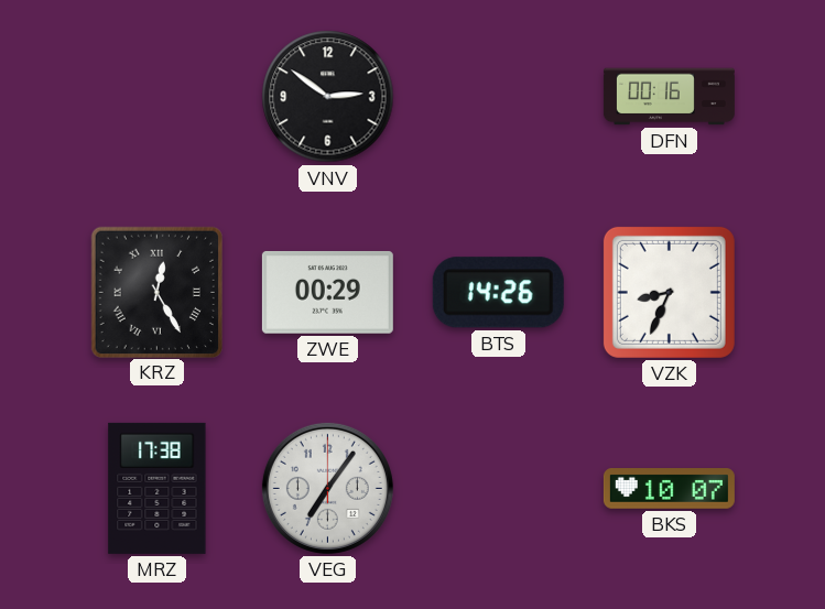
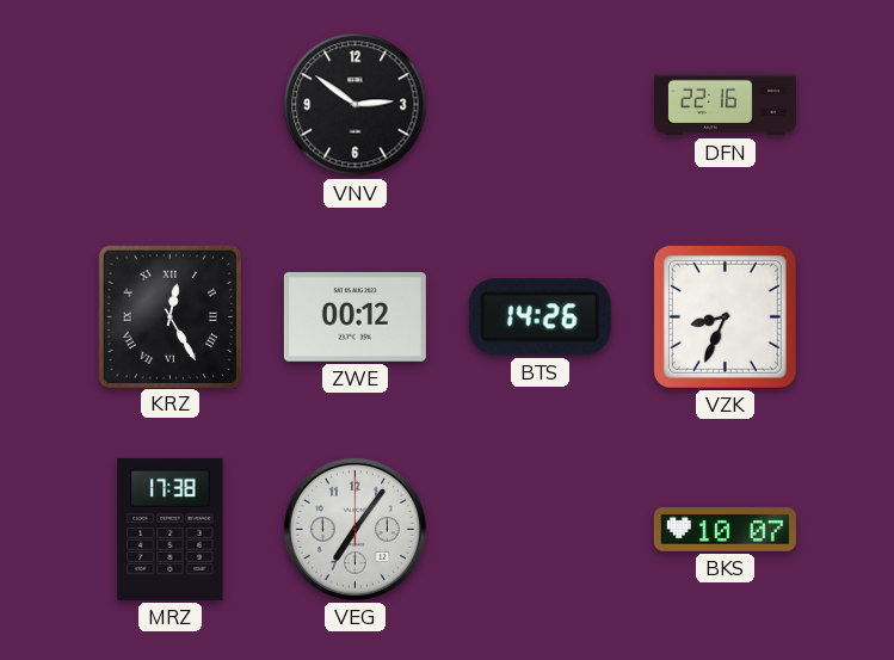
DFN: 00:16 -> 22:16 (725, 105)
ZWE: 00:29 -> 00:12 (354, 317)
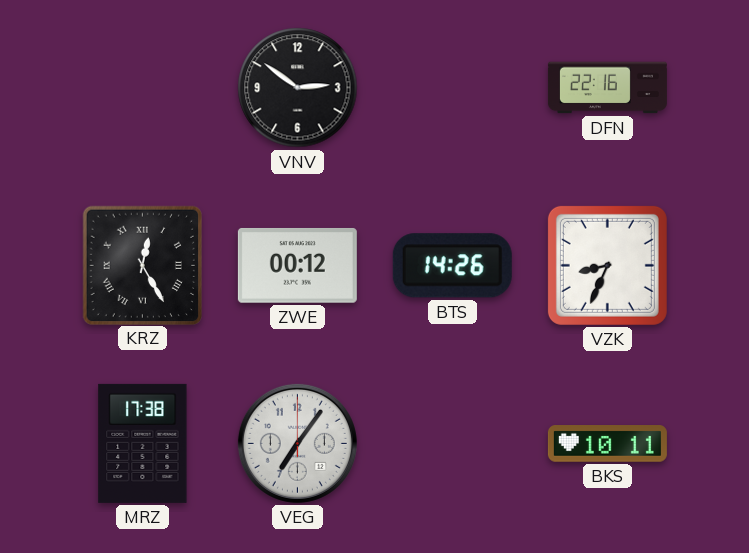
BKS: 10:07 -> 10:11 (607, 444)
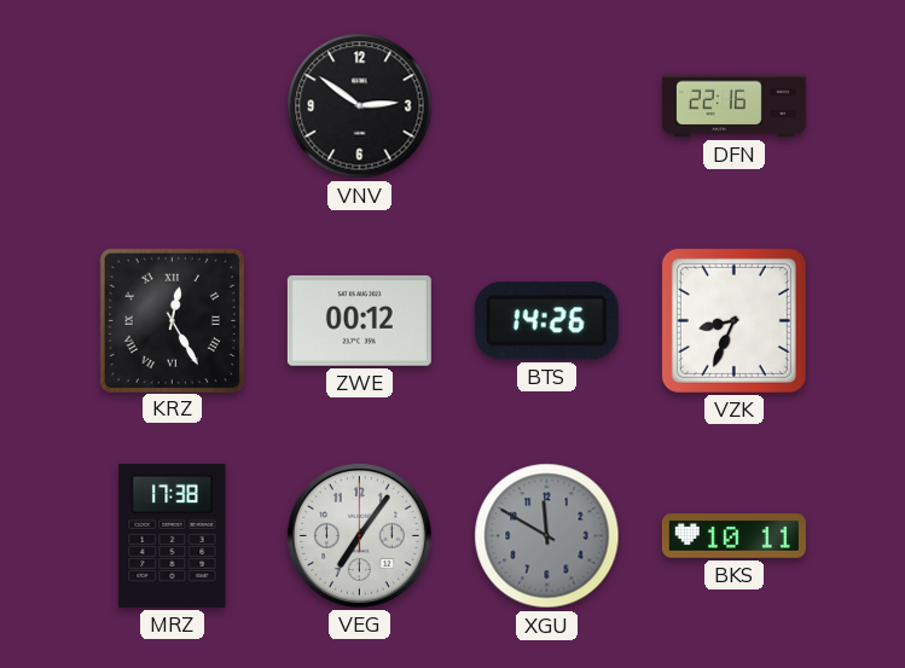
XGU: none -> 11:50 (547, 536)
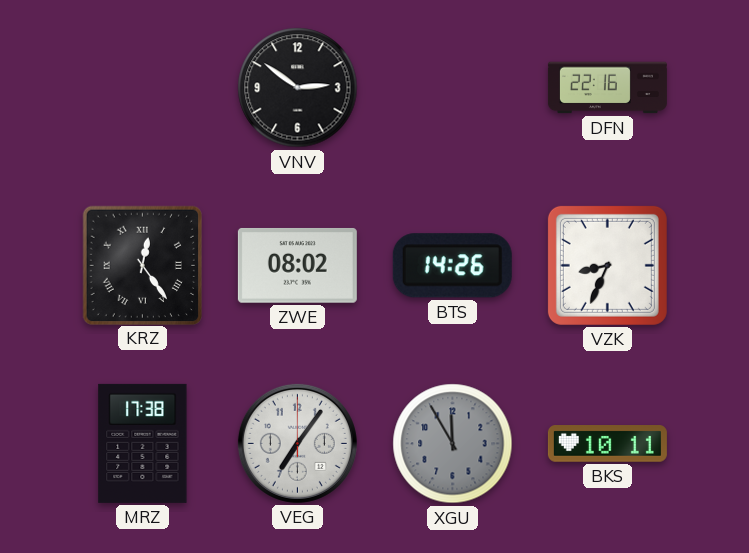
KRZ: 12:25 -> 12:24 (142, 265)
ZWE: 00:12 -> 08:02 (297, 266)
XGU: 11:50 -> 11:55 (453, 444)
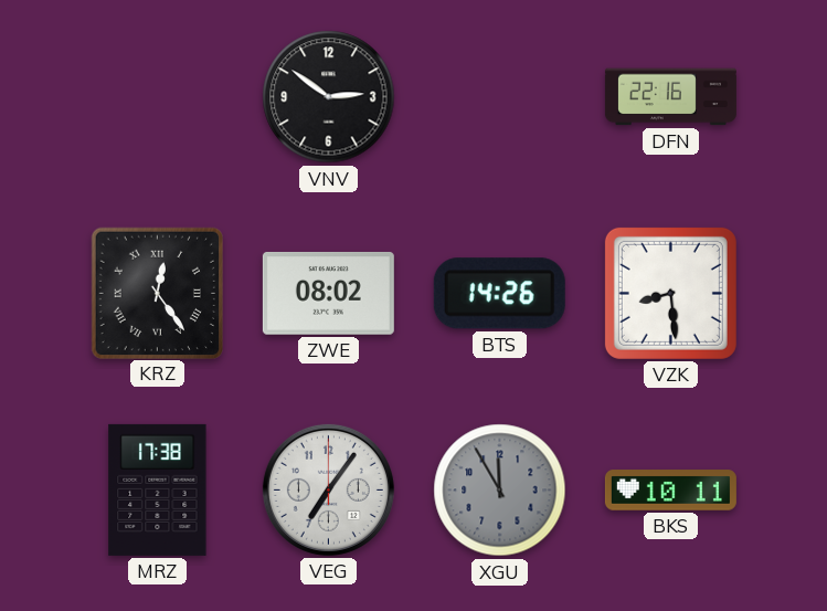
VZK: 8:34 -> 8:29 (670, 293)
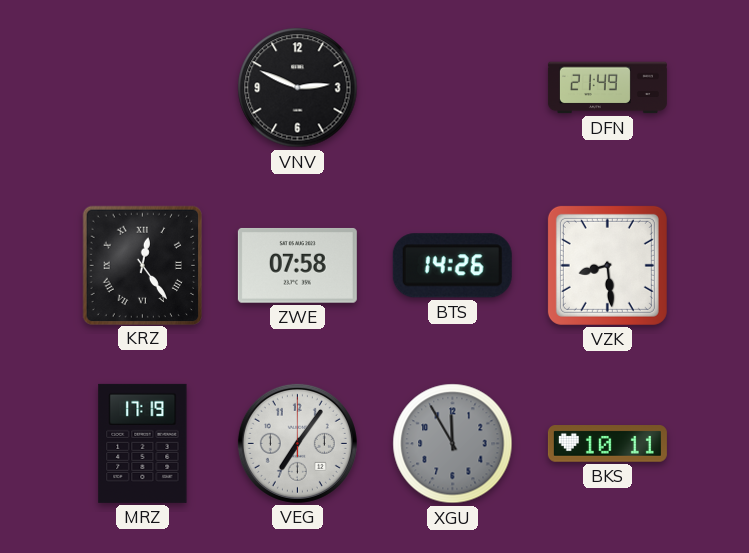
VNV: 2:51 -> 2:49 (298, 88)
DFN: 22:16 -> 21:49 (607, 88)
ZWE: 08:02 -> 07:58 (297, 266)
MRZ: 17:38 -> 17:19 (143, 443)
